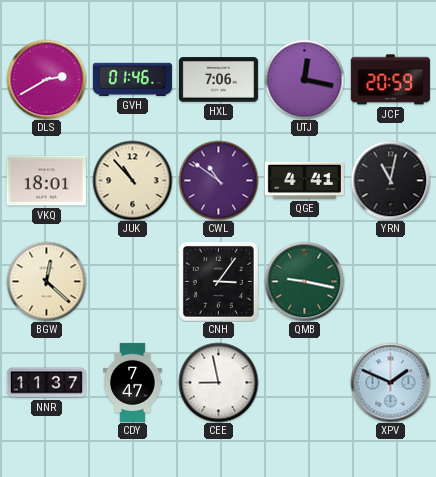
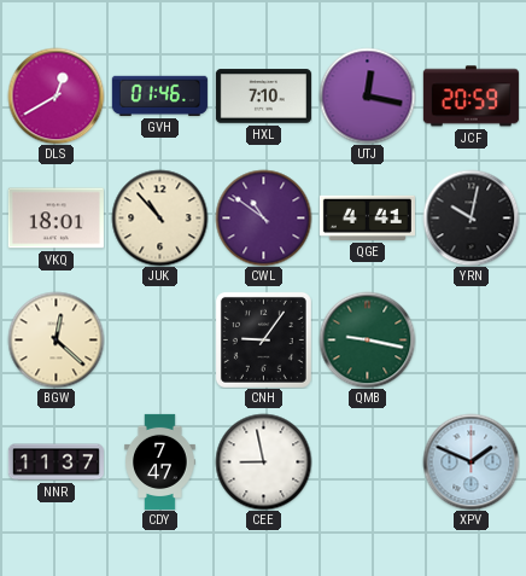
DLS: 2:40 -> 12:40 (55, 95)
HXL: 7:06 -> 7:10 (263, 97)
YRN: 11:02 -> 10:02 (471, 217)
CNH: 3:06 -> 9:06 (263, 339)
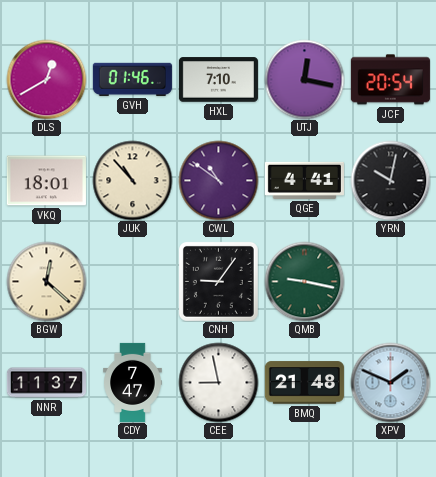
JCF: 20:59 -> 20:54 (390, 80)
BMQ: none -> 21:48 (304, 383)
